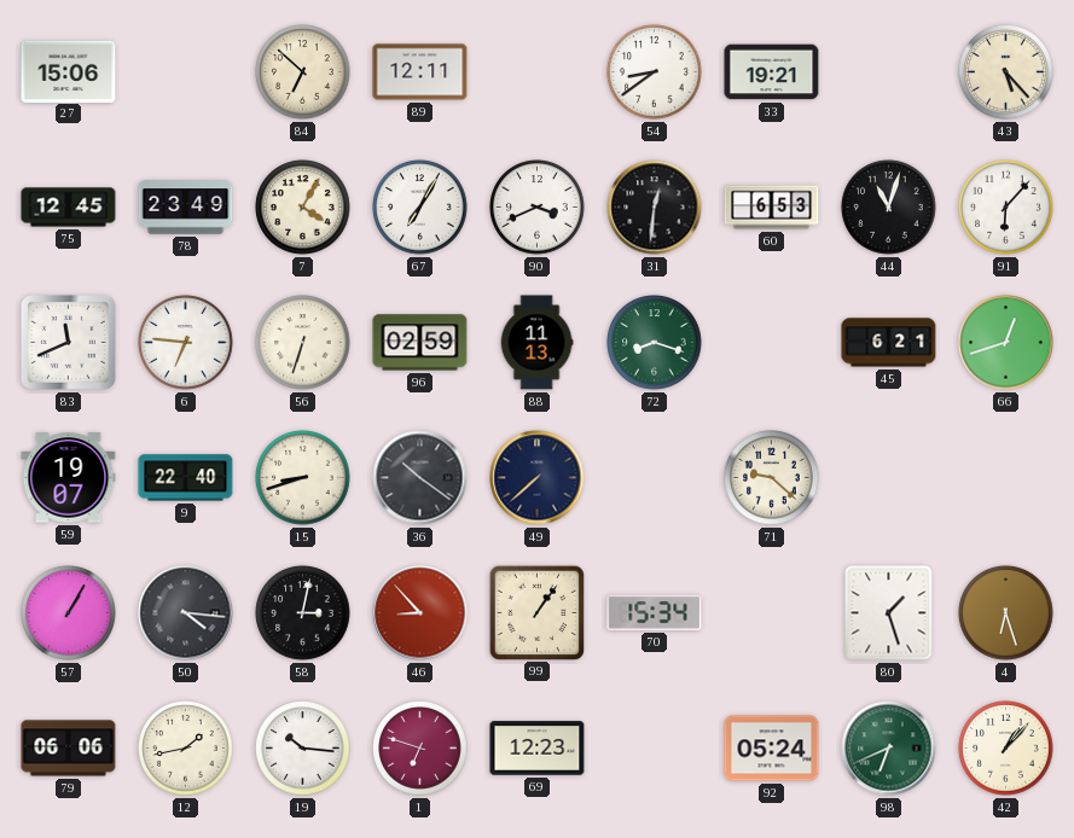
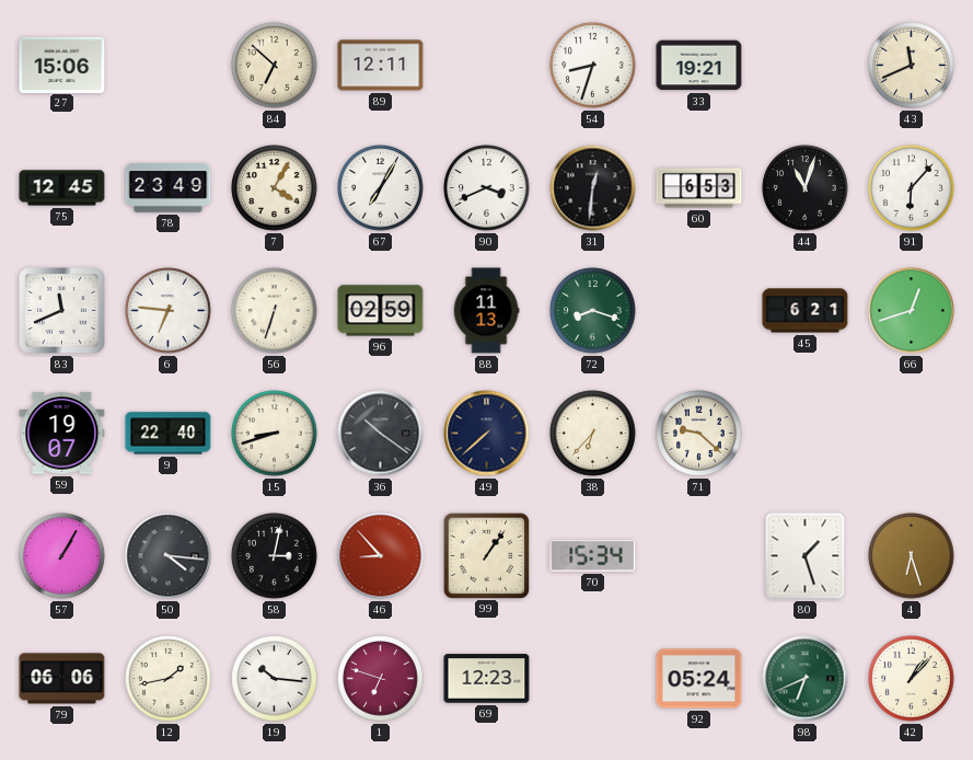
54: 8:39 -> 8:33 (593, 66)
43: 5:23 -> 11:41 (912, 66)
38: none -> 6:37 (593, 434)
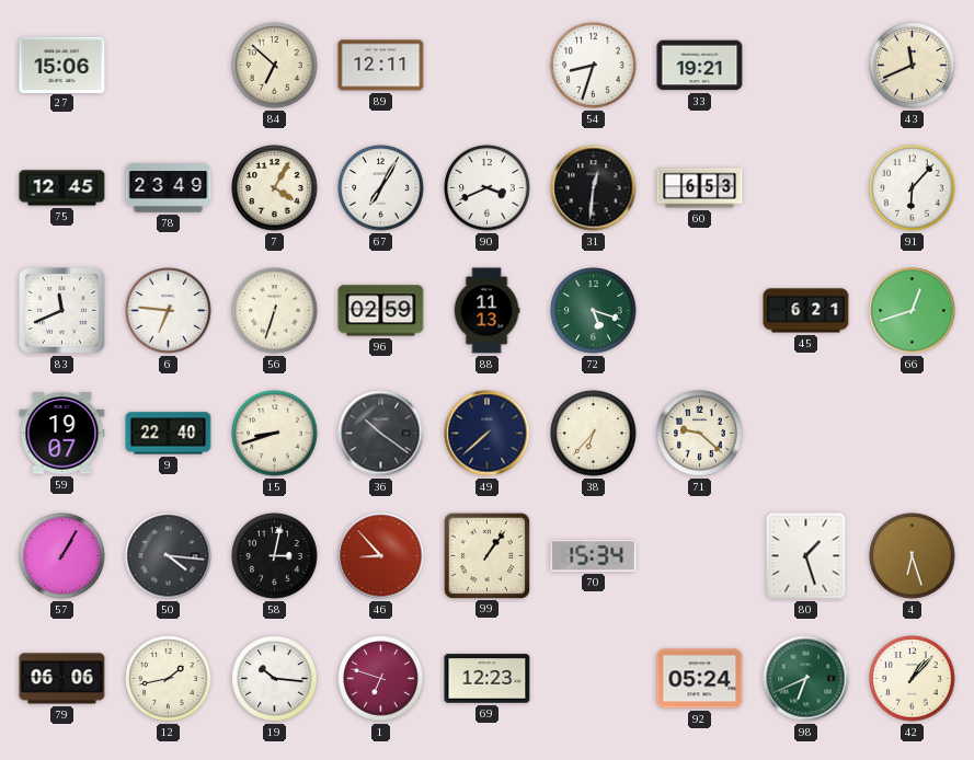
44: 11:03 -> none (806, 188)
72: 8:18 -> 5:18 (594, 311)
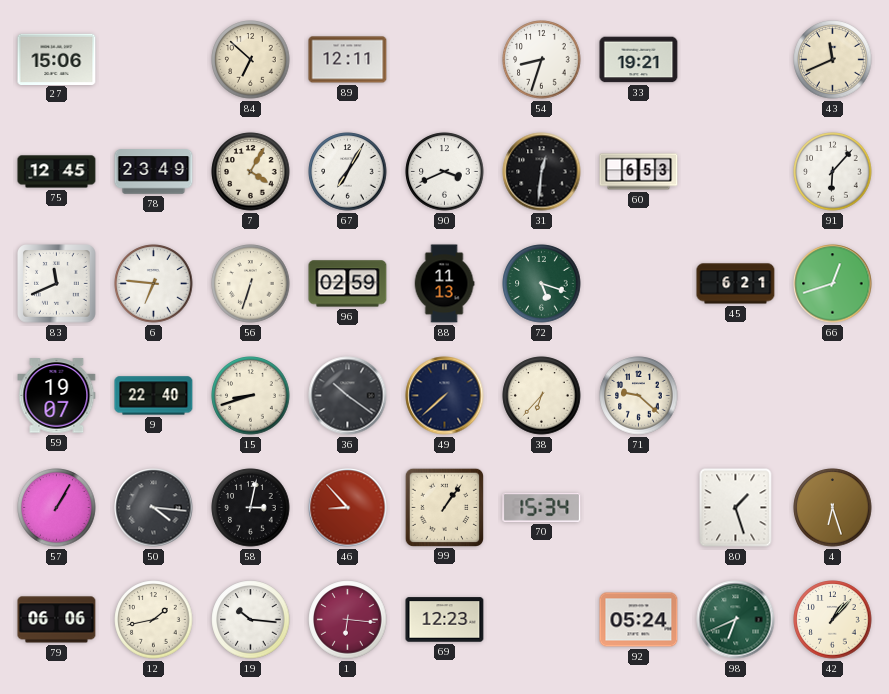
1: 6:48 -> 6:16 (348, 620)
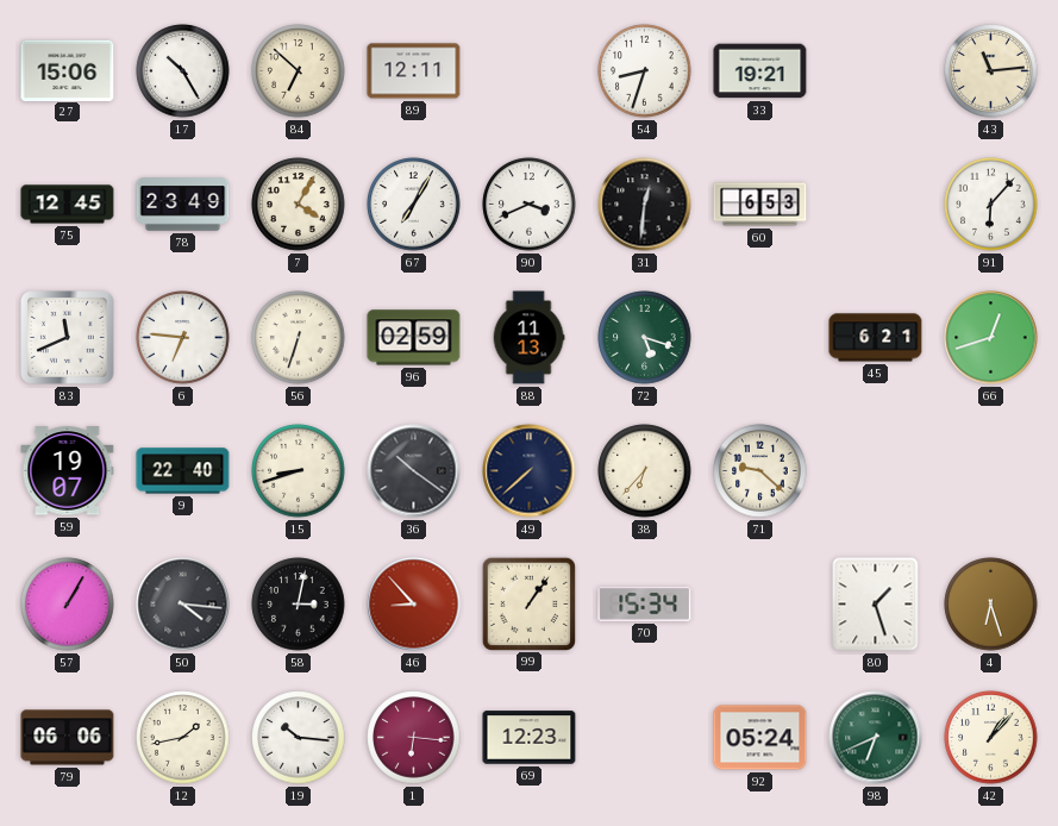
17: none -> 10:25 (183, 71)
43: 11:41 -> 11:14 (991, 71)
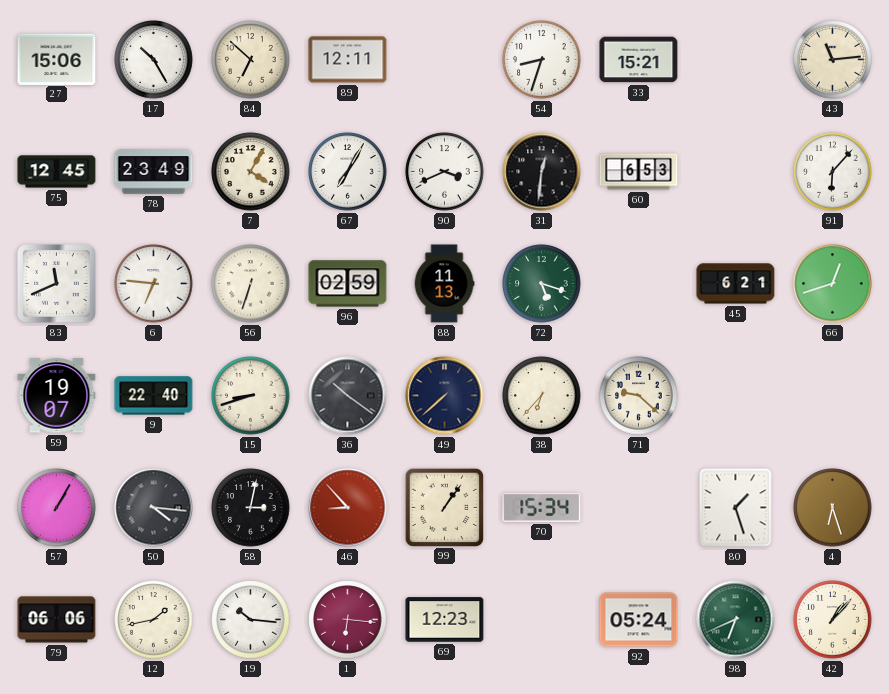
33: 19:21 -> 15:21 (639, 60)
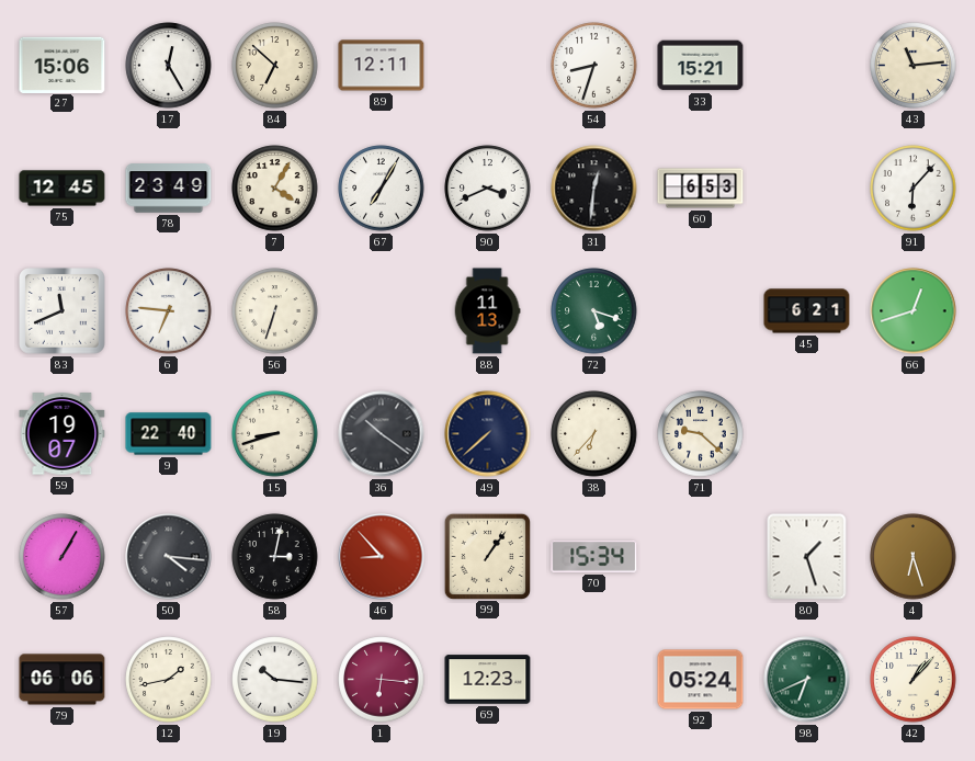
17: 10:25 -> 12:25 (169, 66)
96: 02:59 -> none (348, 284)
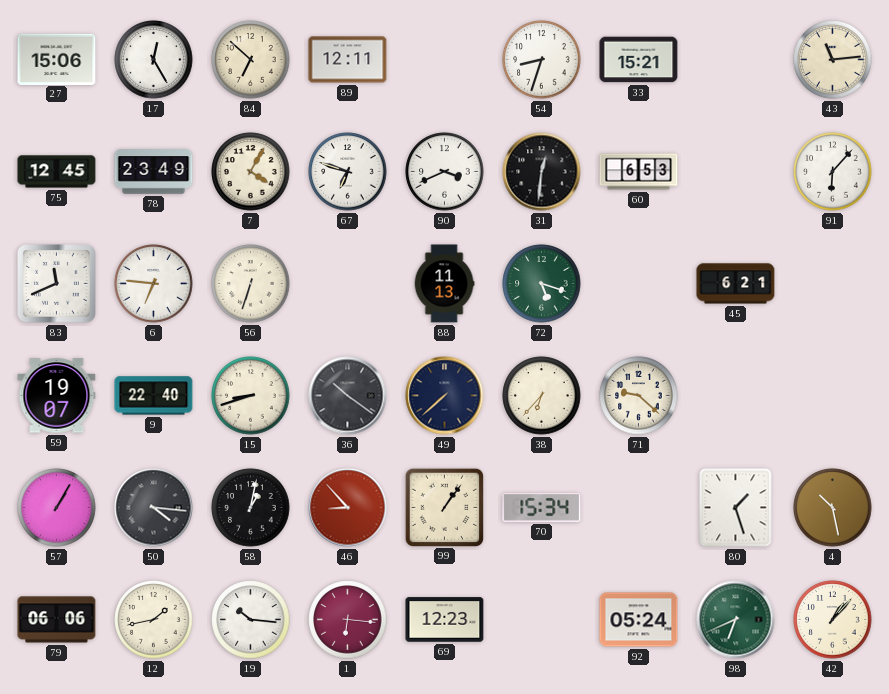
67: 7:05 -> 6:48 (348, 172)
66: 12:42 -> none (914, 311)
58: 3:02 -> 1:02 (251, 508)
4: 6:27 -> 10:28 (833, 508)
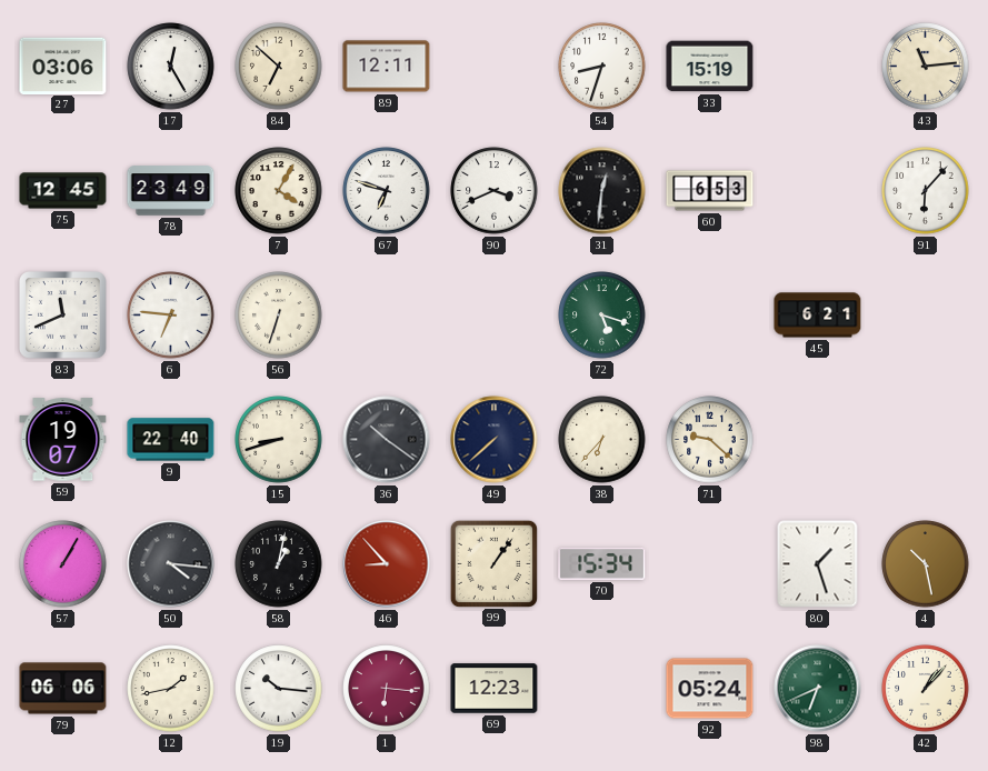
27: 15:06 -> 03:06 (63, 66)
33: 15:21 -> 15:19 (710, 67)
88: 11:13 -> none (444, 284)
